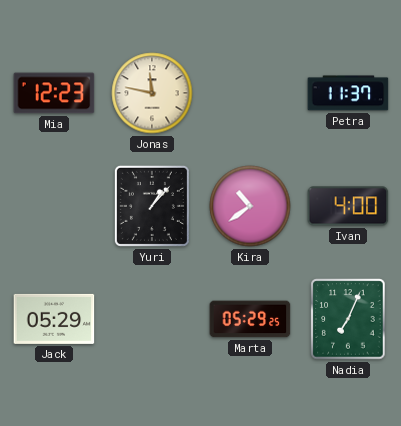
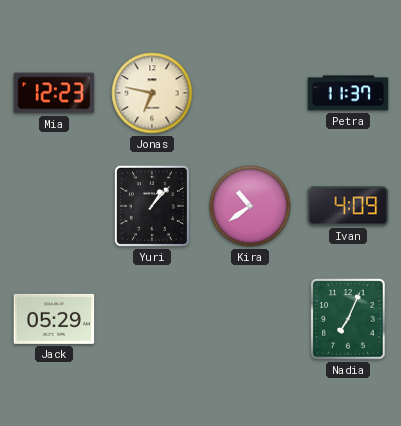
Jonas: 11:47 -> 6:47 (152, 93)
Ivan: 4:00 -> 4:09 (348, 206)
Marta: 05:29 -> none (250, 319)
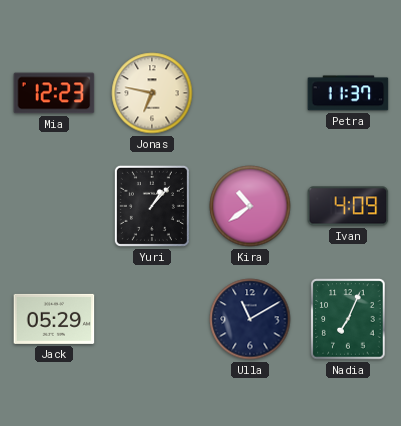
Ulla: none -> 11:10 (250, 319)
